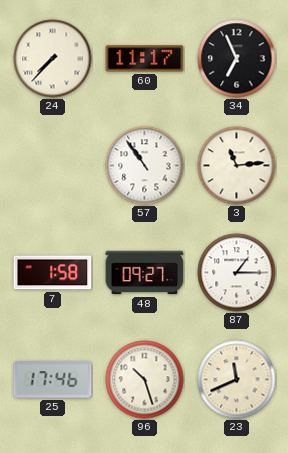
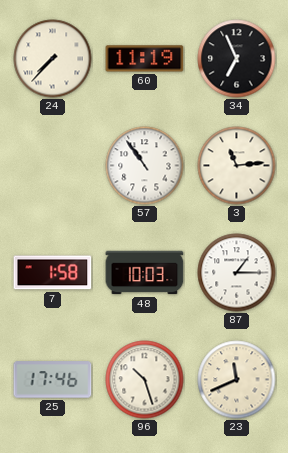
60: 11:17 -> 11:19 (145, 59)
48: 09:27 -> 10:03 (145, 273)
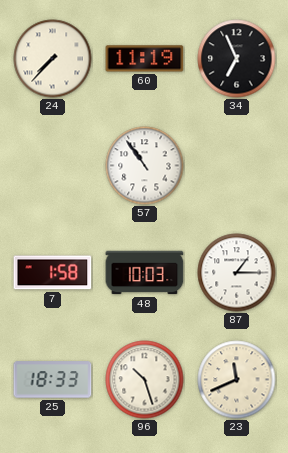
3: 11:14 -> none (237, 166)
25: 17:46 -> 18:33 (53, 380)
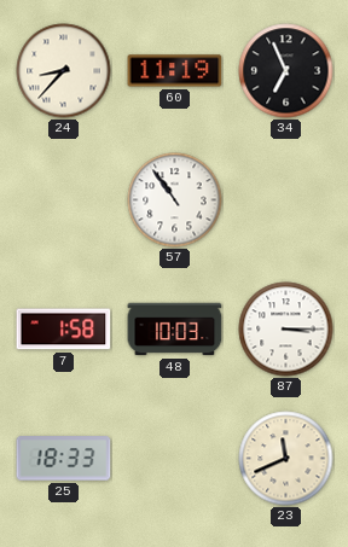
24: 7:37 -> 8:37 (64, 71)
87: 1:15 -> 3:15 (286, 330)
96: 10:27 -> none (145, 380)
